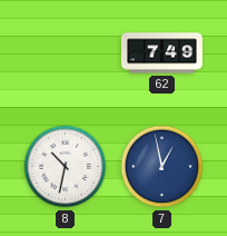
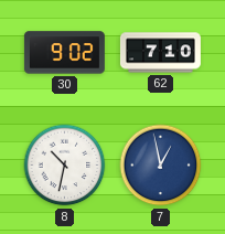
30: none -> 9:02 (64, 53)
62: 7:49 -> 7:10 (160, 53)
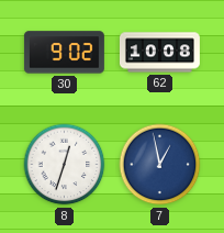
62: 7:10 -> 10:08 (159, 53)
8: 10:32 -> 12:33 (65, 165)
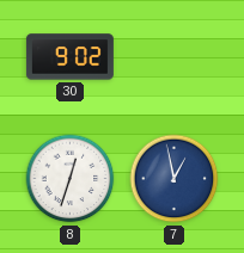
62: 10:08 -> none (159, 53)
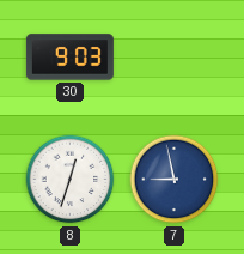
30: 9:02 -> 9:03 (69, 58)
7: 12:58 -> 8:58 (175, 180)
